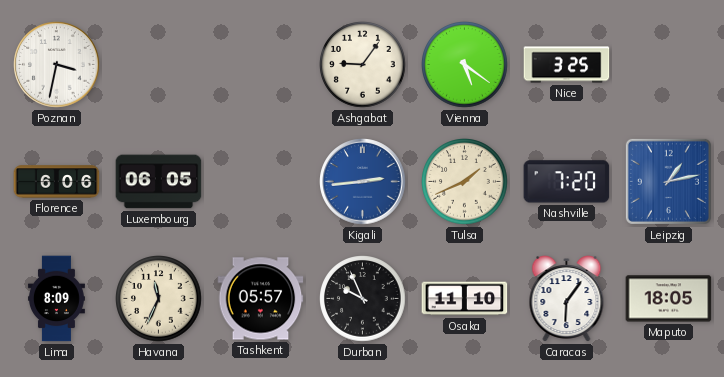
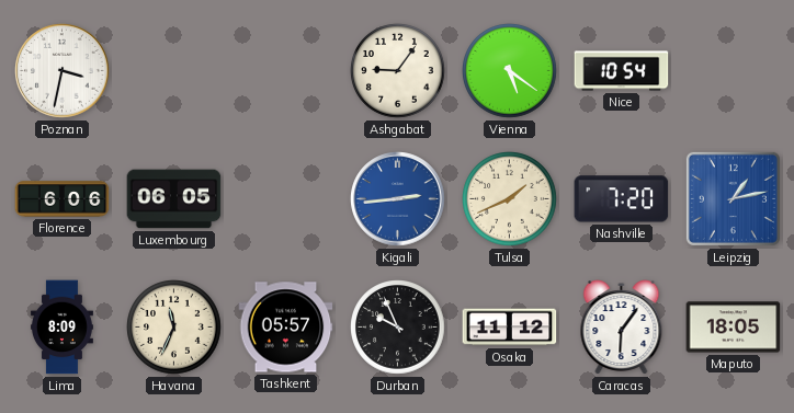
Nice: 3:25 -> 10:54 (622, 71)
Osaka: 11:10 -> 11:12 (510, 328)
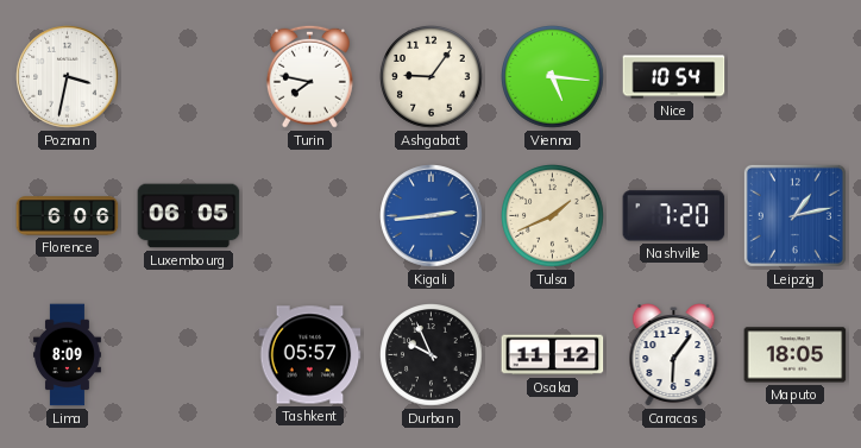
Turin: none -> 7:47 (309, 76)
Vienna: 5:21 -> 5:16 (553, 77)
Havana: 11:34 -> none (174, 328)
